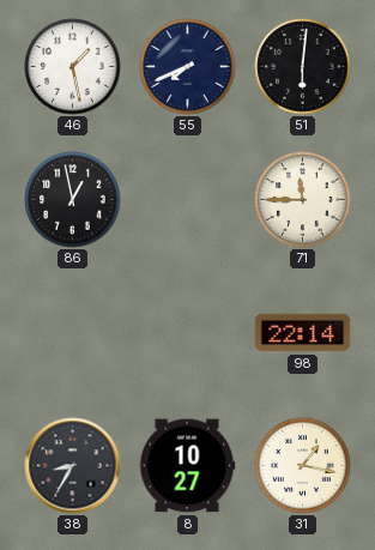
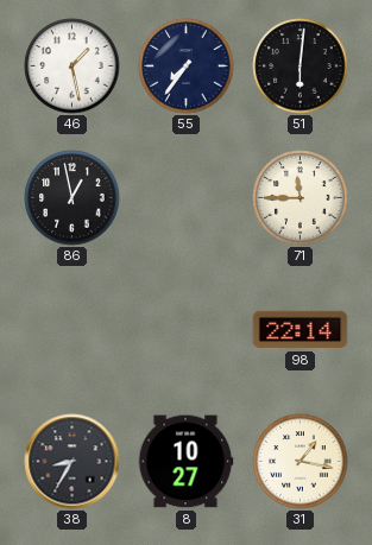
55: 7:41 -> 7:36 (187, 66)
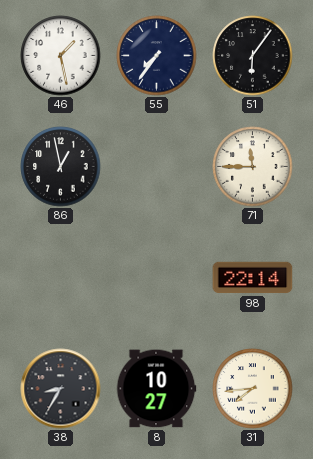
51: 6:01 -> 6:06 (253, 56)
31: 1:17 -> 7:44 (253, 389)
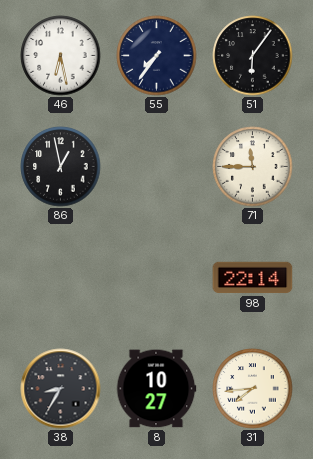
46: 1:28 -> 6:28 (61, 56)
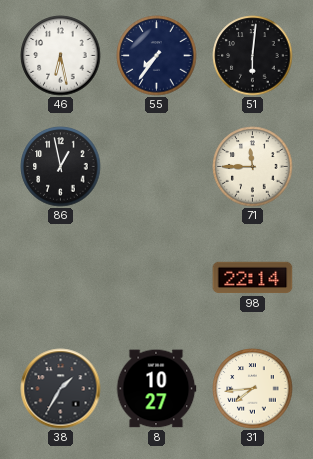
51: 6:06 -> 6:01 (253, 56)
38: 8:35 -> 1:35 (61, 389)
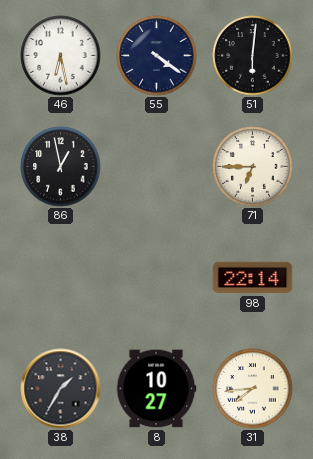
55: 7:36 -> 4:21 (157, 56)
71: 11:45 -> 6:45 (253, 167)
